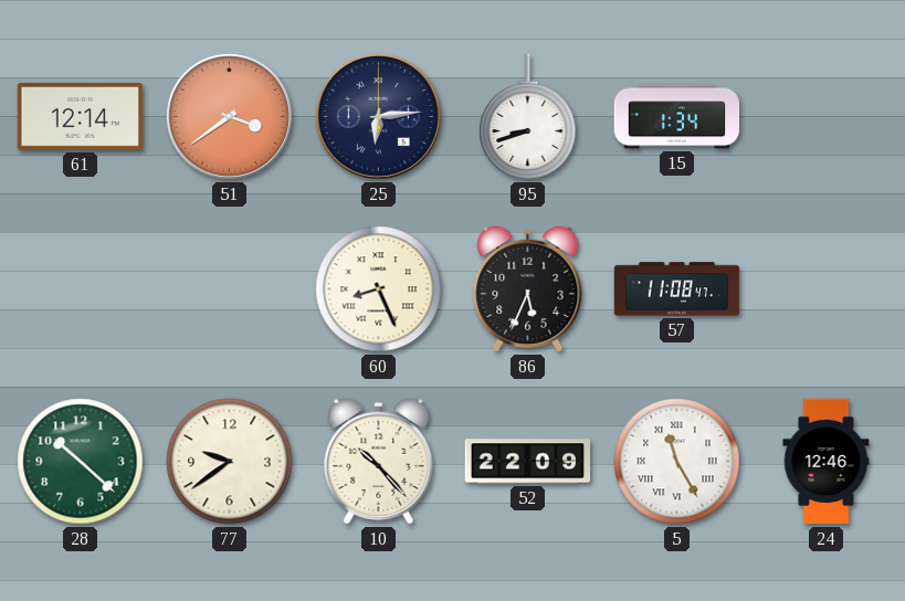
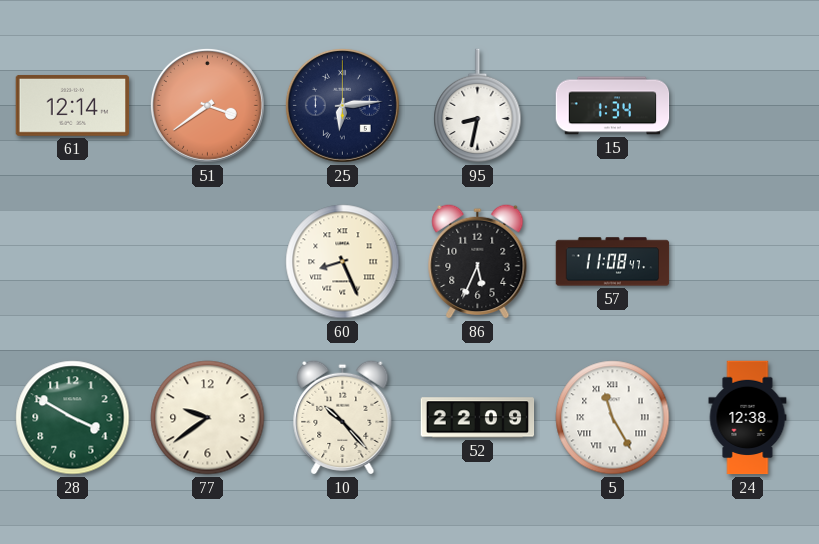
95: 8:42 -> 8:32 (478, 106)
28: 10:22 -> 3:50 (73, 418)
24: 12:46 -> 12:38 (748, 418)
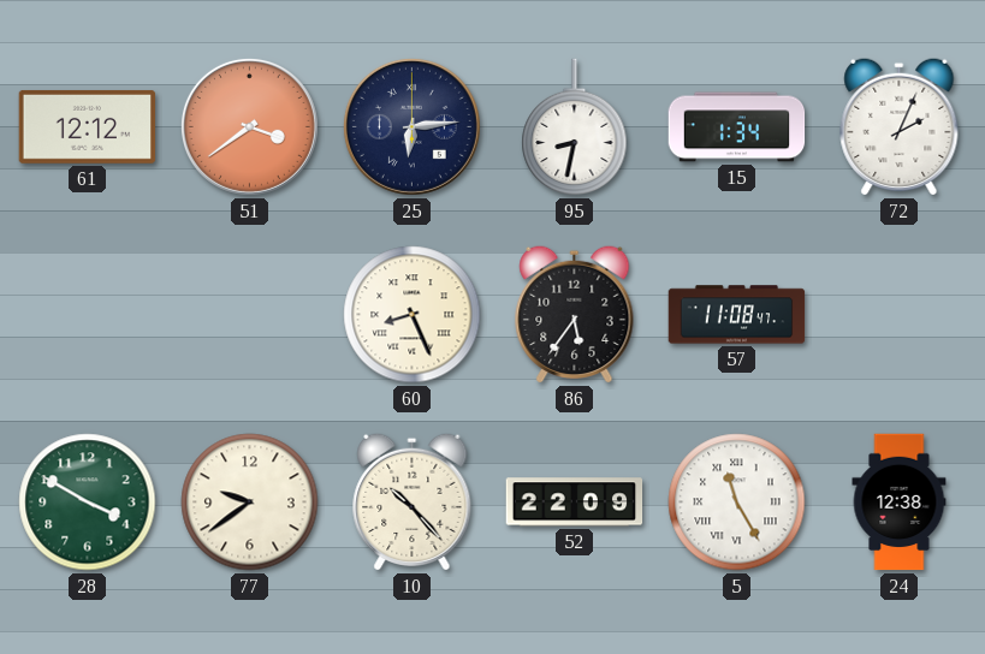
61: 12:14 -> 12:12 (88, 126)
72: none -> 2:04 (900, 126)
86: 5:34 -> 5:36 (575, 314)
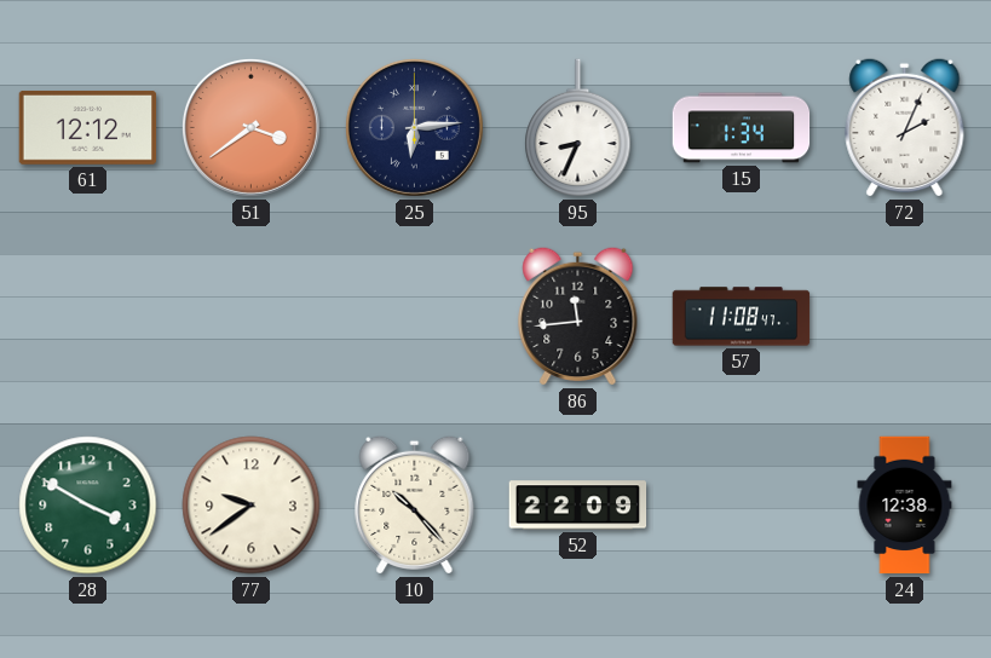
95: 8:32 -> 8:34 (578, 128)
60: 8:26 -> none (413, 315)
86: 5:36 -> 11:44 (578, 316)
5: 11:25 -> none (737, 503)
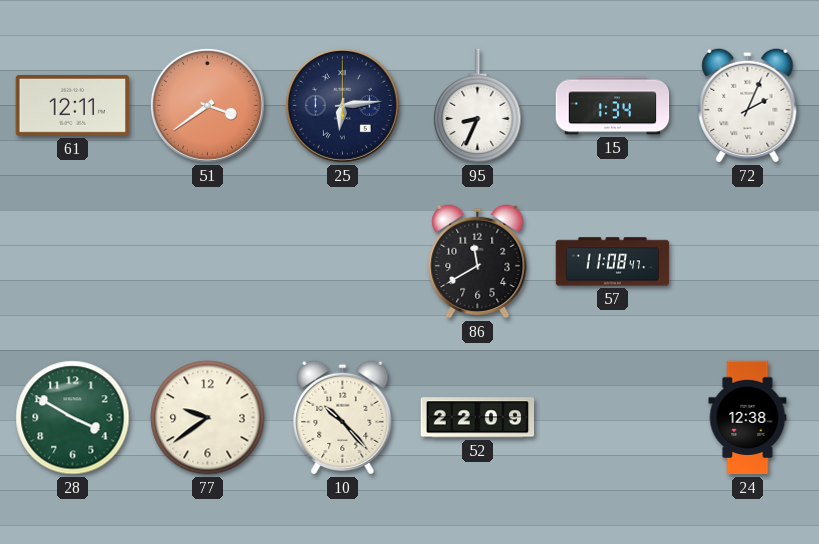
61: 12:12 -> 12:11 (73, 105)
86: 11:44 -> 11:40 (478, 261)
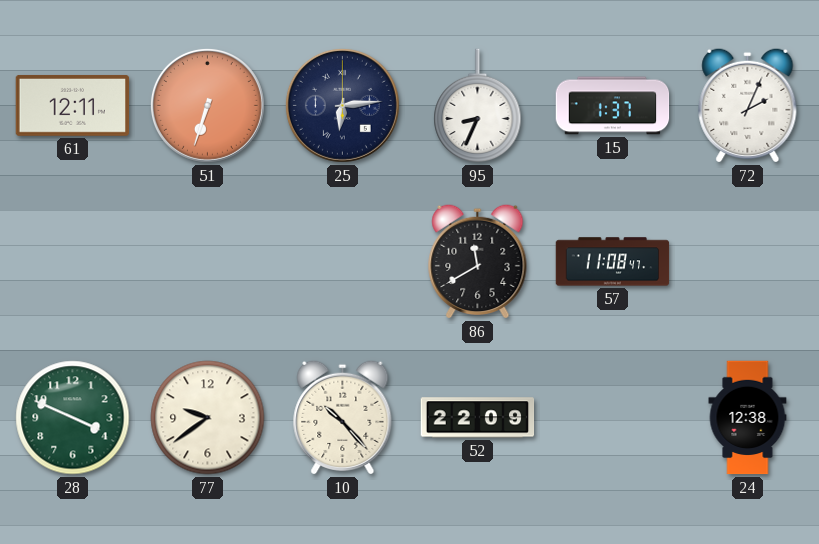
51: 3:39 -> 6:33 (207, 105)
15: 1:34 -> 1:37 (613, 106)
28: 3:50 -> 3:49 (73, 418)
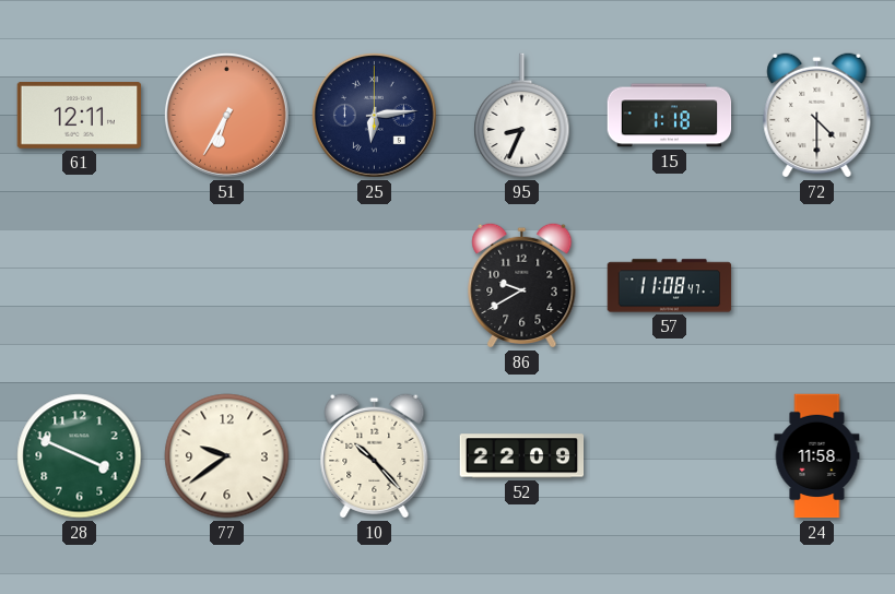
51: 6:33 -> 6:35 (226, 115)
15: 1:37 -> 1:18 (670, 116)
72: 2:04 -> 4:30 (817, 115)
86: 11:40 -> 9:40 (522, 285)
24: 12:38 -> 11:58 (817, 456)
